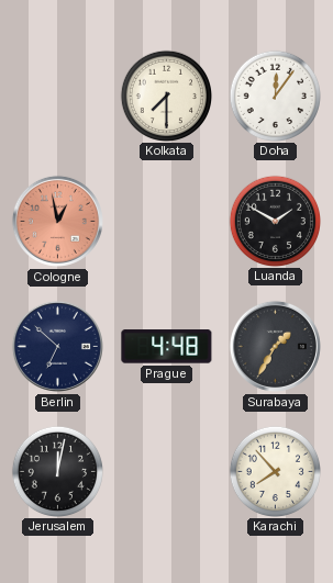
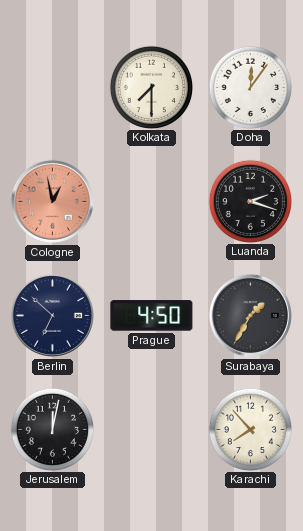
Luanda: 1:50 -> 2:18 (250, 201)
Prague: 4:48 -> 4:50 (152, 316)
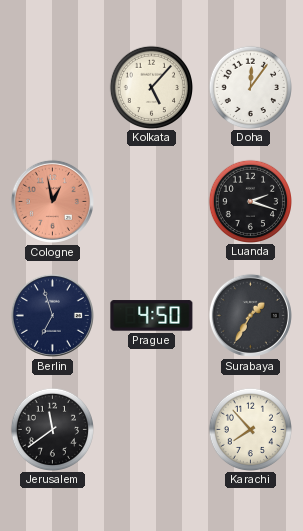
Kolkata: 7:30 -> 5:07 (151, 87)
Berlin: 6:52 -> 6:57 (52, 315)
Jerusalem: 12:02 -> 11:39 (52, 429)
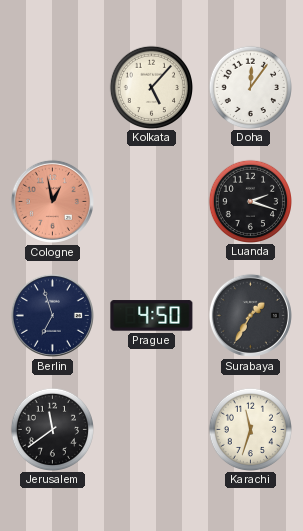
Karachi: 7:53 -> 11:33 (250, 429)
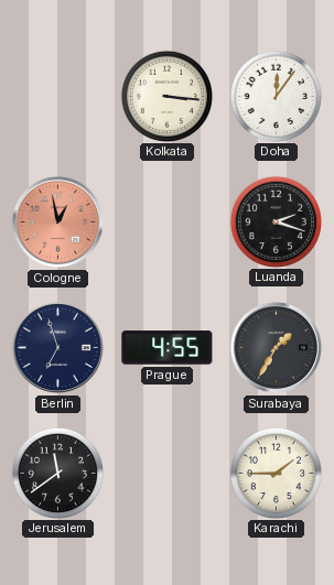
Kolkata: 5:07 -> 3:16 (166, 96)
Prague: 4:50 -> 4:55 (168, 348)
Karachi: 11:33 -> 1:45 (276, 473)
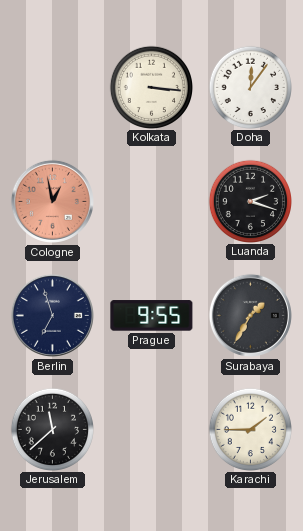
Prague: 4:55 -> 9:55 (152, 316)
Jerusalem: 11:39 -> 11:38 (52, 429)
